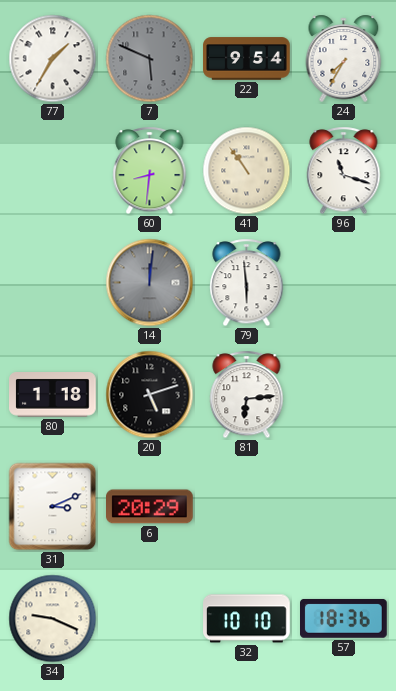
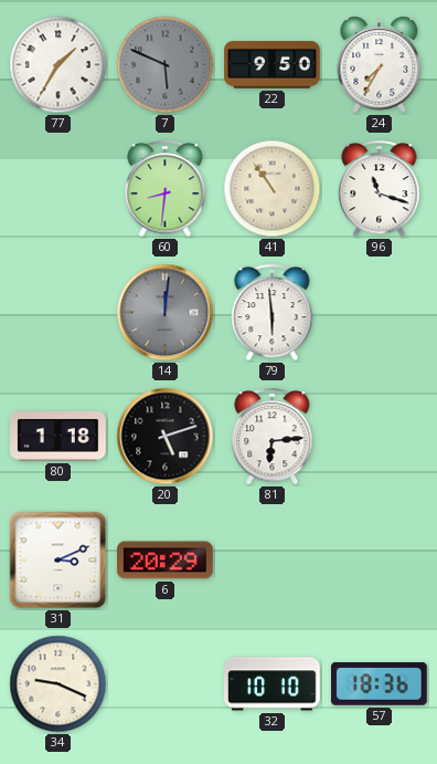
22: 9:54 -> 9:50 (273, 65)
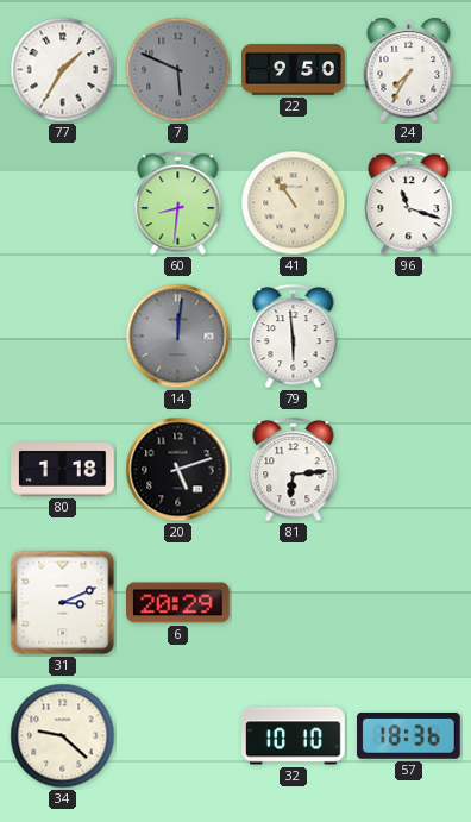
34: 9:19 -> 9:22 (63, 736)
